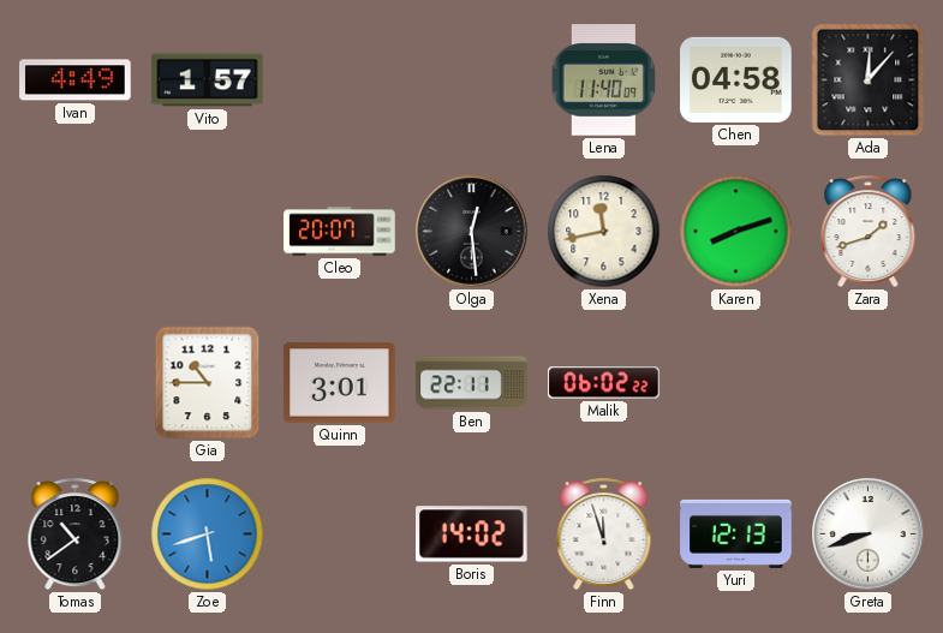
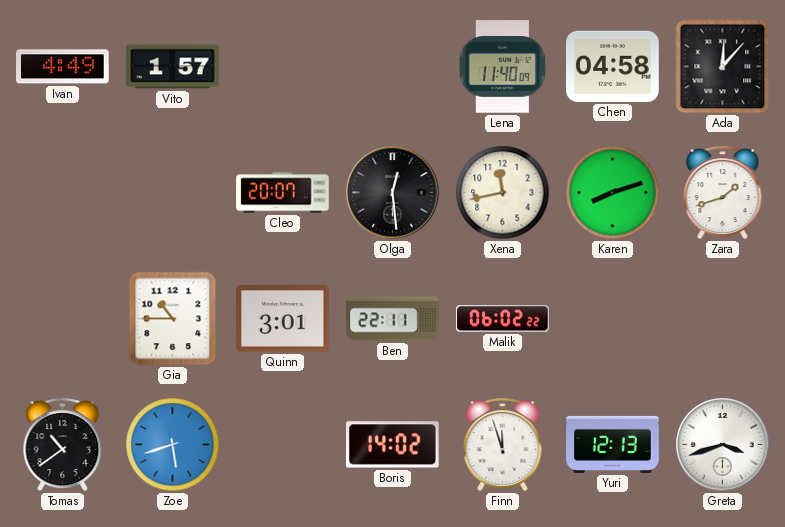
Greta: 8:42 -> 3:42 (723, 445)
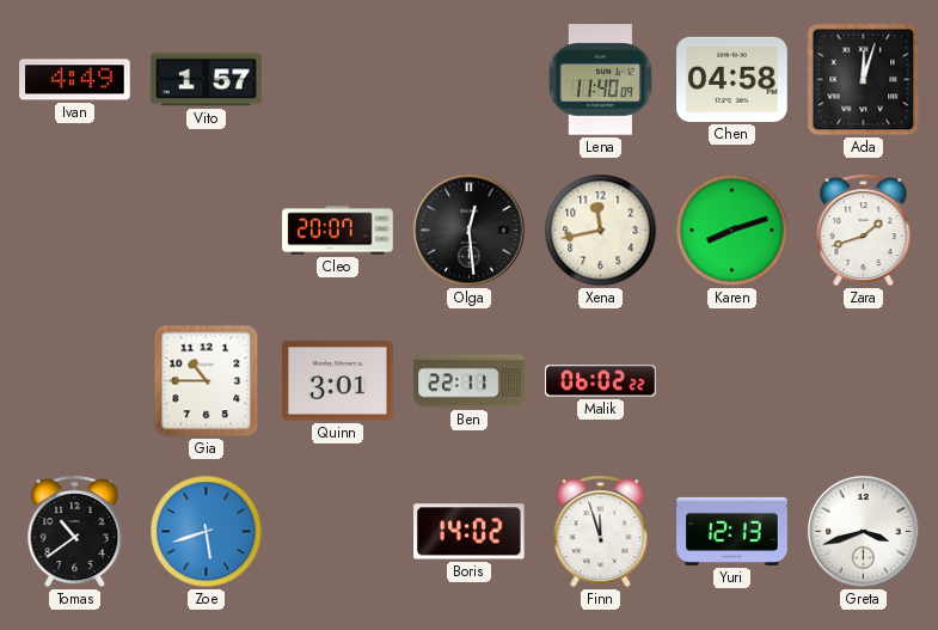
Ada: 12:07 -> 12:03 (864, 80)
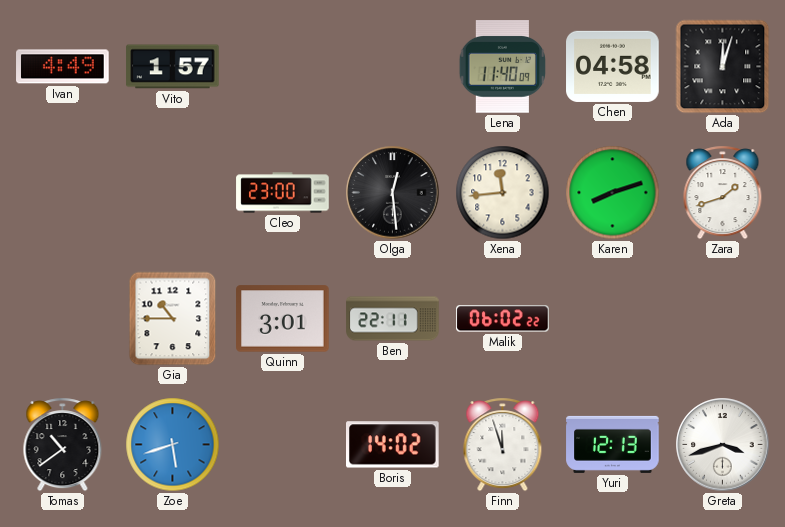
Cleo: 20:07 -> 23:00 (283, 193)
Xena: 11:43 -> 11:44 (503, 193)
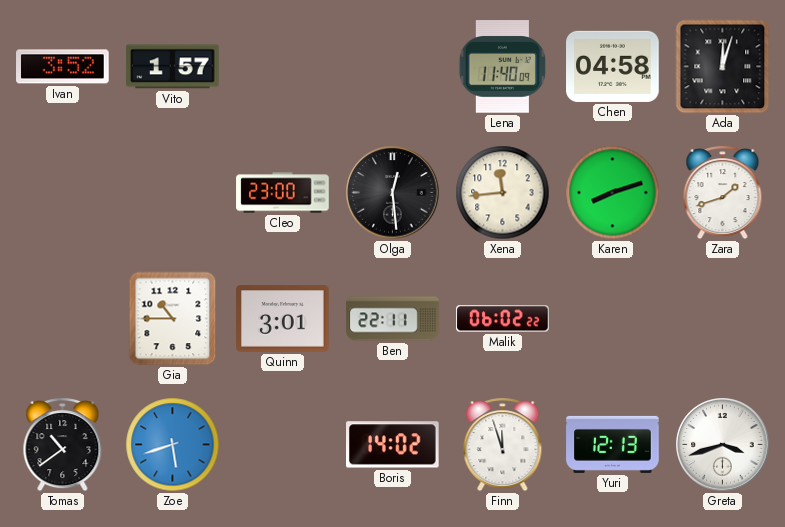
Ivan: 4:49 -> 3:52 (63, 67)
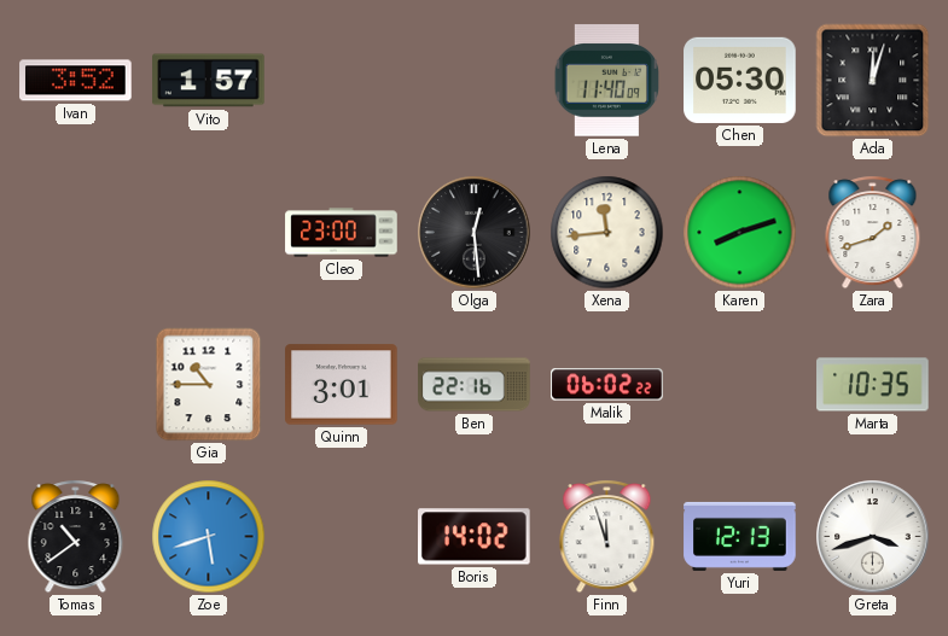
Chen: 04:58 -> 05:30 (740, 80)
Ben: 22:11 -> 22:16 (475, 385)
Marta: none -> 10:35 (873, 385)
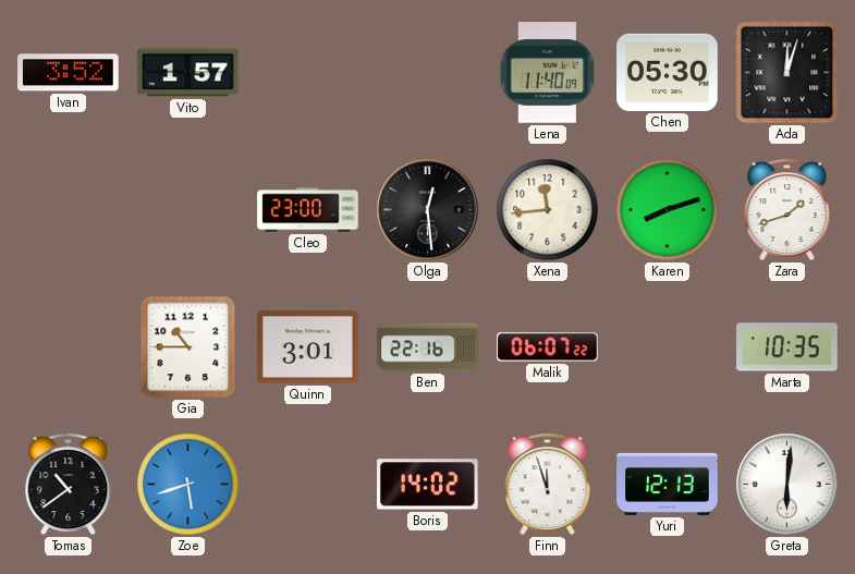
Malik: 06:02 -> 06:07 (548, 347)
Greta: 3:42 -> 6:01 (787, 485)
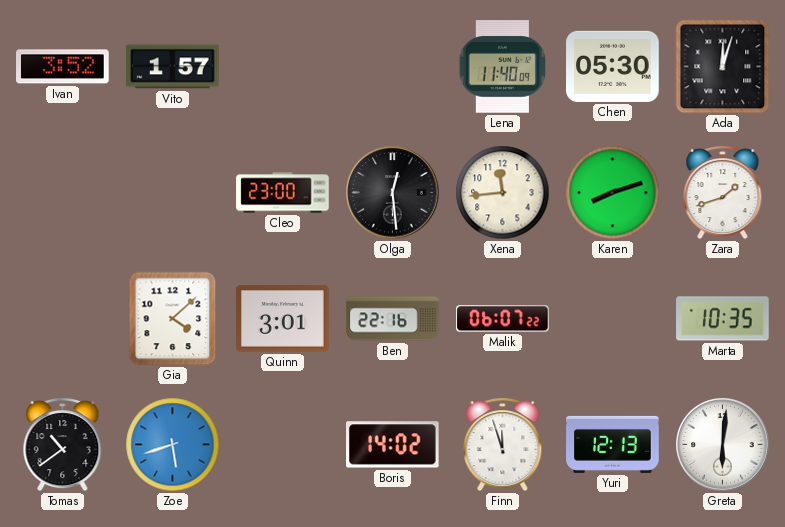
Gia: 10:45 -> 4:08 (173, 319)
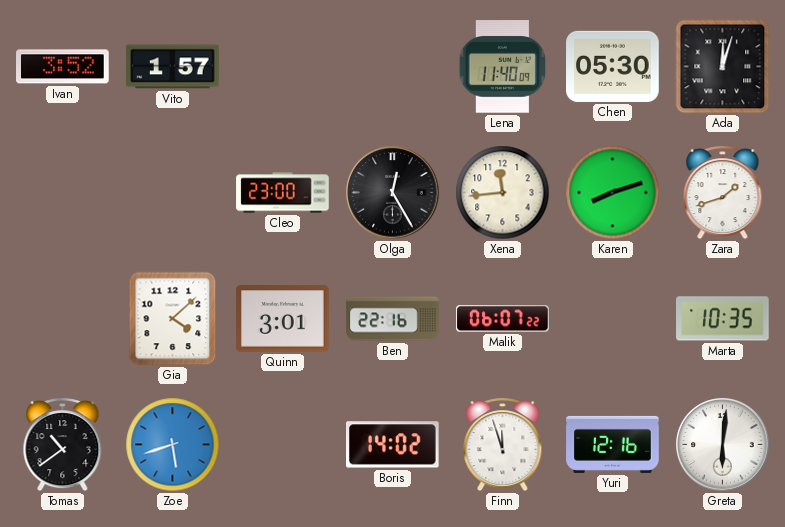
Olga: 12:29 -> 12:25 (393, 193)
Yuri: 12:13 -> 12:16 (613, 444)
